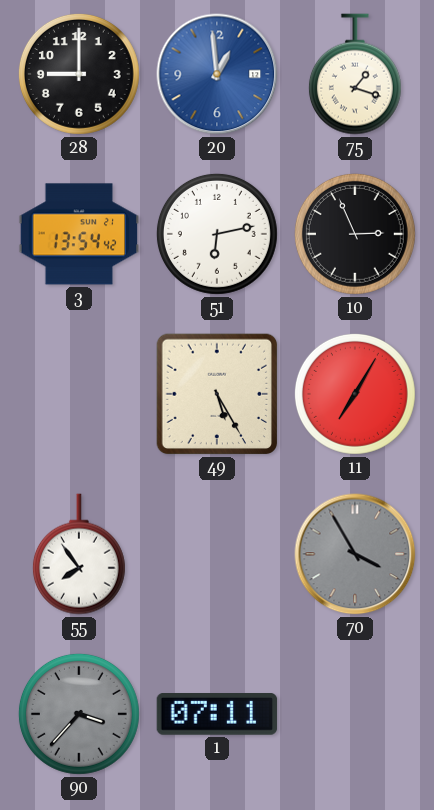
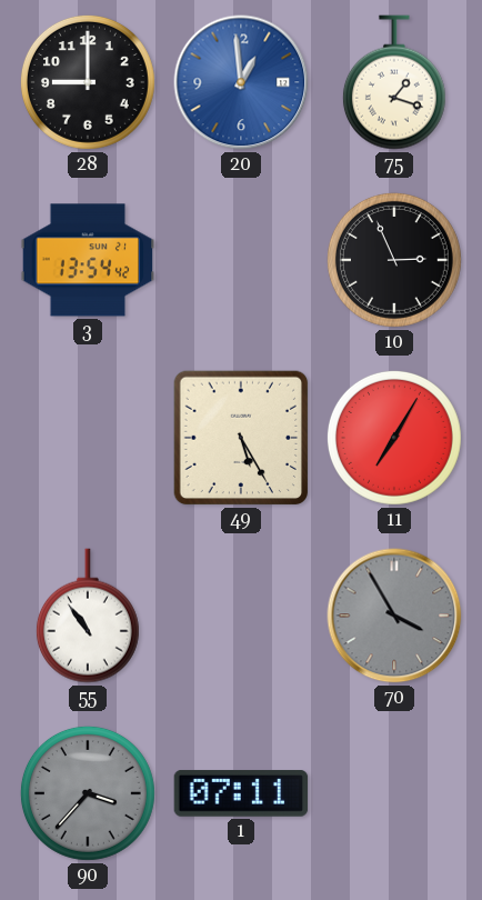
51: 6:13 -> none (217, 234)
55: 7:54 -> 10:54 (88, 616)
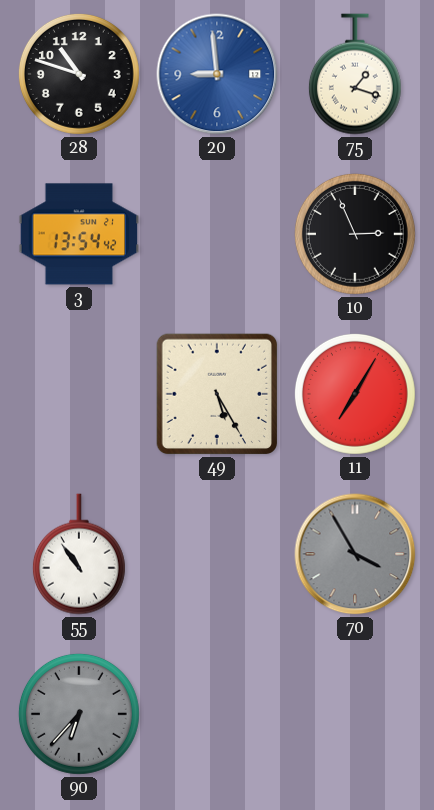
28: 9:00 -> 10:48 (79, 74)
20: 12:59 -> 8:59 (217, 74)
90: 3:37 -> 6:37 (79, 714)
1: 07:11 -> none (241, 794)
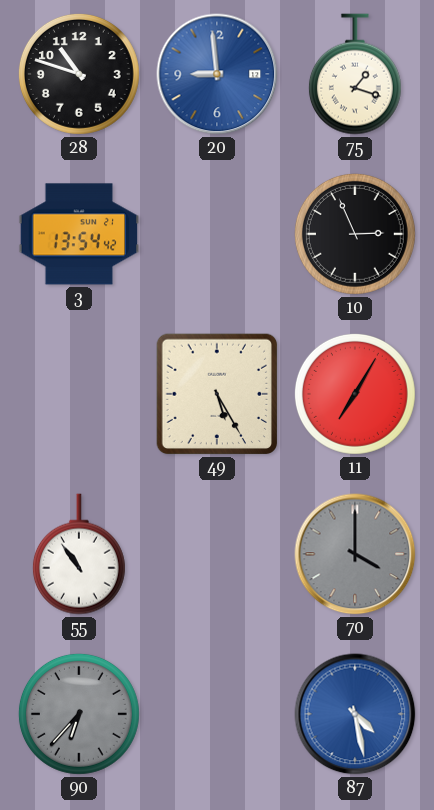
70: 3:55 -> 4:00 (355, 554)
87: none -> 4:28 (355, 714)
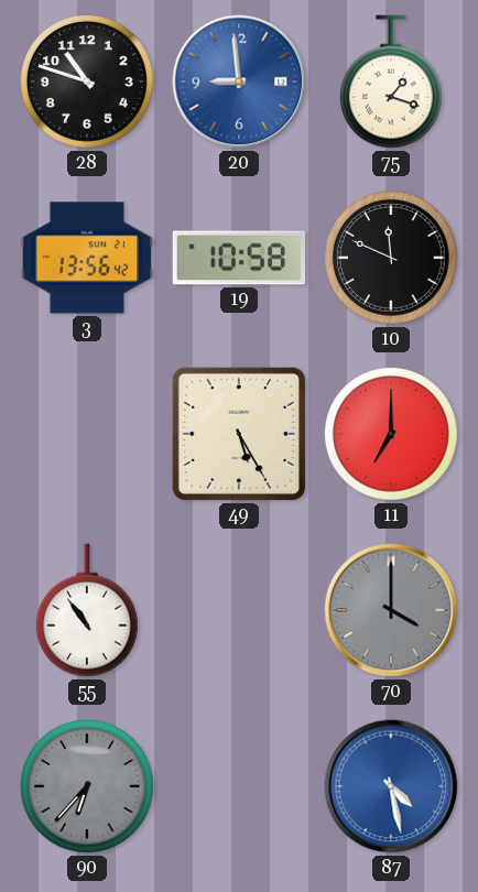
3: 13:54 -> 13:56 (87, 258)
19: none -> 10:58 (239, 258)
10: 2:56 -> 11:49 (391, 258)
11: 7:05 -> 7:00 (391, 434)
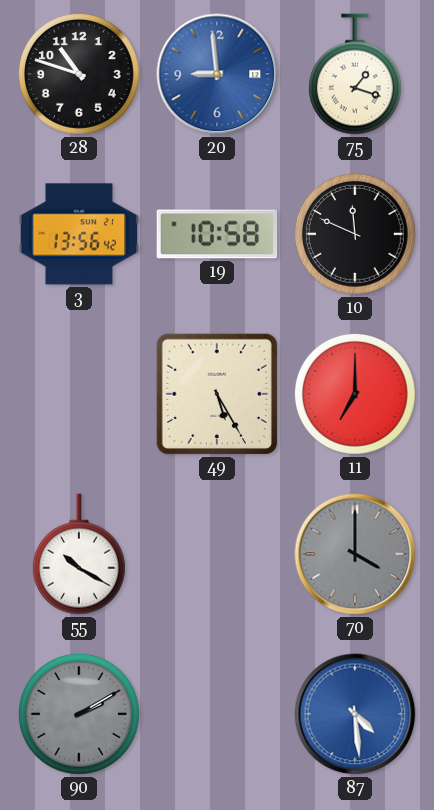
55: 10:54 -> 10:20 (79, 554)
90: 6:37 -> 2:10 (79, 714)
87: 4:28 -> 4:29 (355, 714)
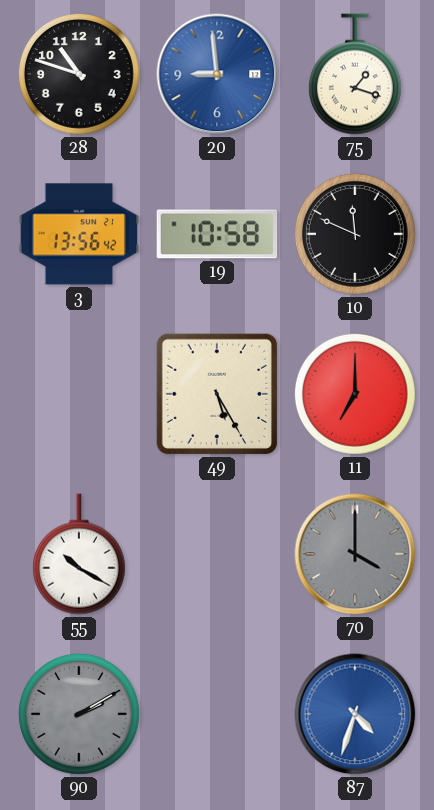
87: 4:29 -> 4:33 (355, 714)
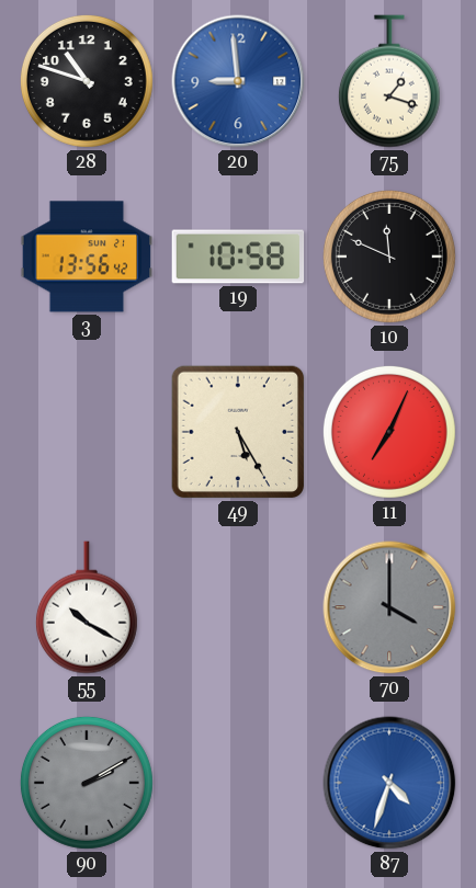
11: 7:00 -> 7:04 (389, 432)
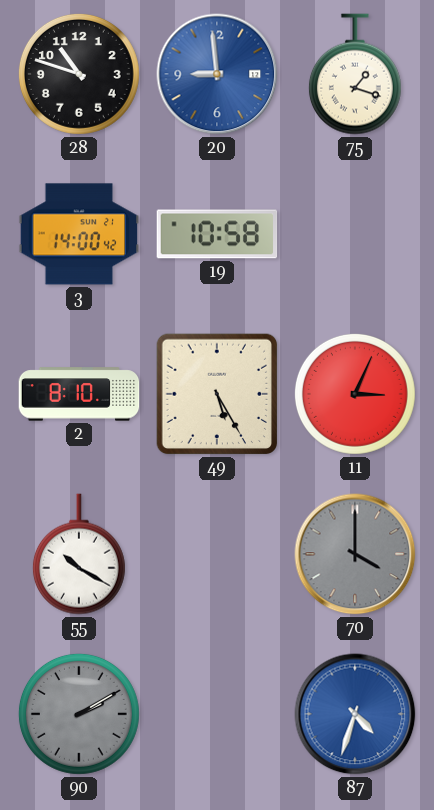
3: 13:56 -> 14:00 (79, 234)
10: 11:49 -> none (389, 257)
2: none -> 8:10 (79, 394)
11: 7:04 -> 3:04 (355, 394)
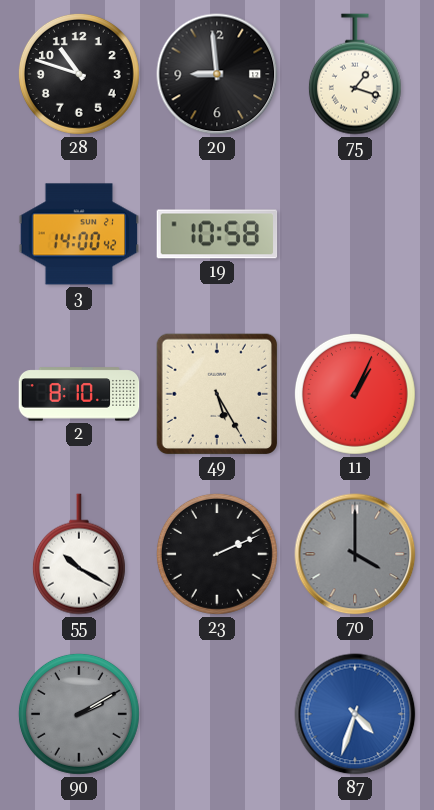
20 dial: blue -> black (217, 74)
11: 3:04 -> 1:04 (355, 394)
23: none -> 2:11 (217, 554)
